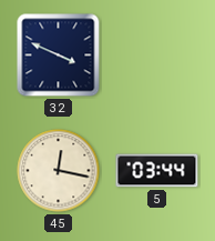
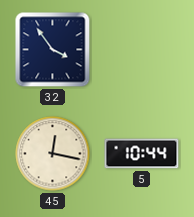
32: 3:49 -> 3:54 (53, 50)
5: 03:44 -> 10:44 (142, 154)
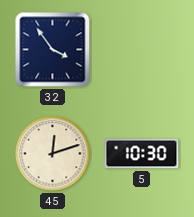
45: 12:17 -> 12:12 (53, 154)
5: 10:44 -> 10:30 (142, 154)
